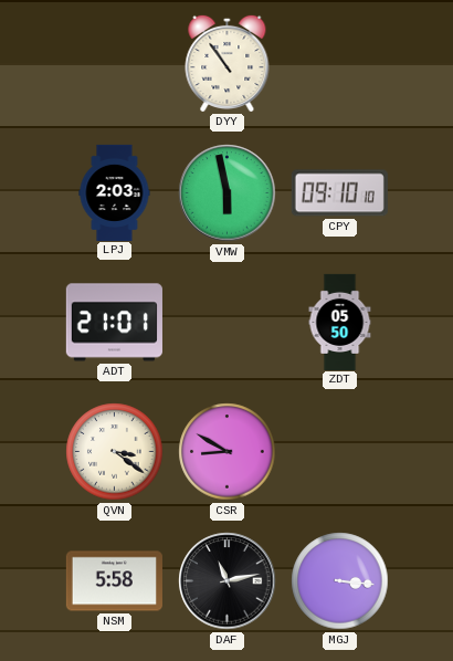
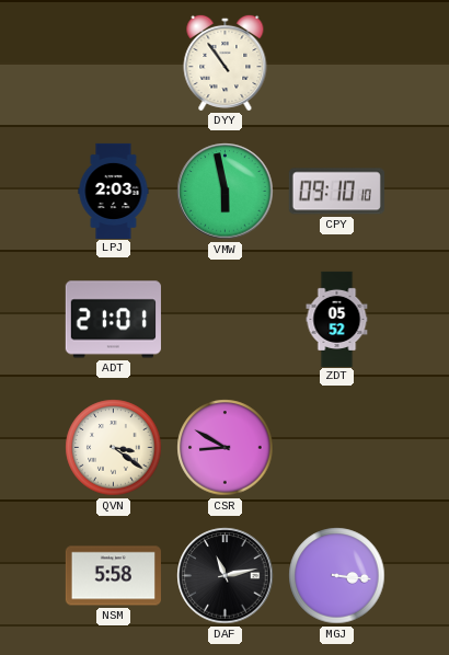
ZDT: 05:50 -> 05:52 (337, 319)
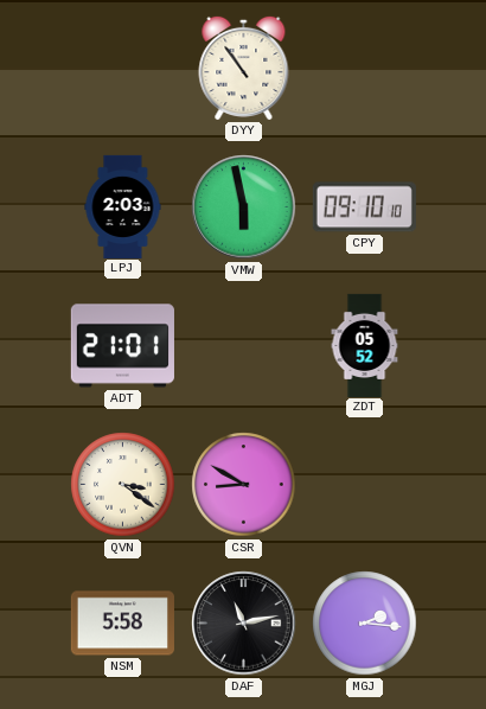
MGJ: 3:16 -> 2:16 (365, 624)
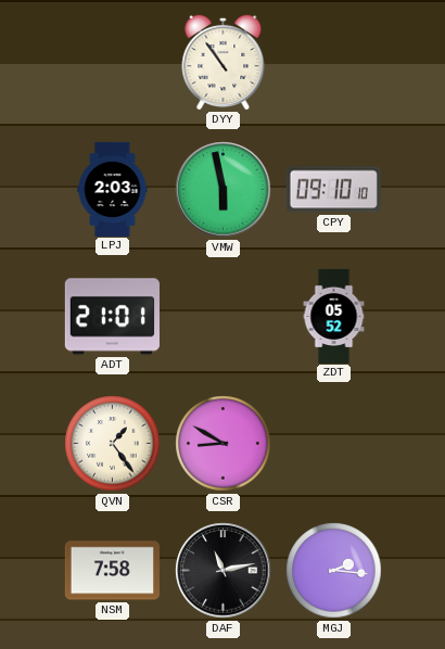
QVN: 3:21 -> 1:24 (113, 444)
NSM: 5:58 -> 7:58 (112, 571)
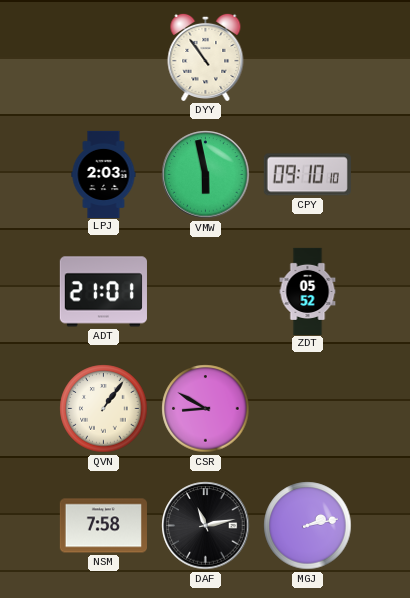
QVN: 1:24 -> 1:06 (104, 409)
MGJ: 2:16 -> 2:13 (308, 526)
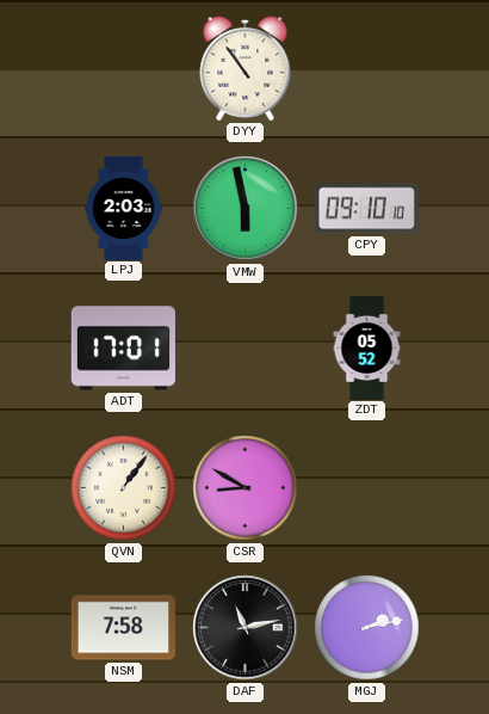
ADT: 21:01 -> 17:01 (123, 349)
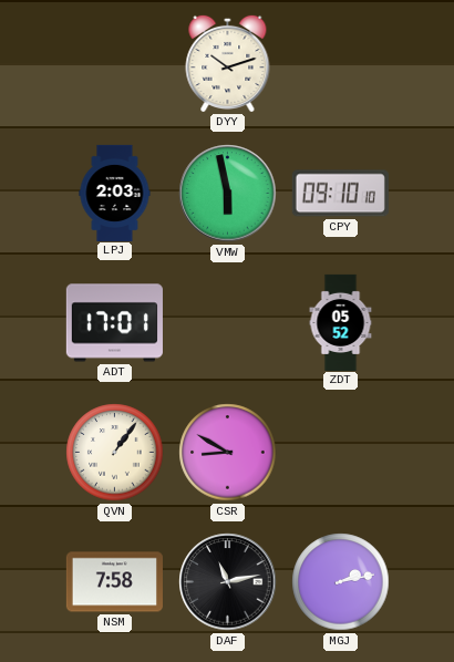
DYY: 10:54 -> 10:12 (228, 63)
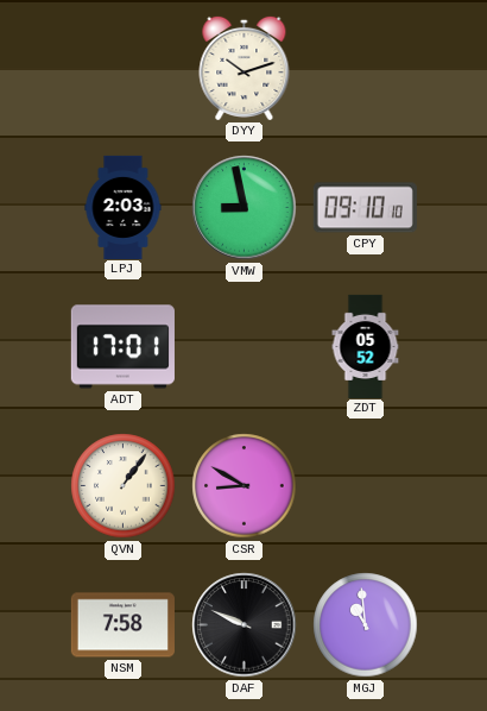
VMW: 5:58 -> 8:58 (245, 208)
DAF: 11:13 -> 9:49 (245, 625)
MGJ: 2:13 -> 10:59 (366, 625)
